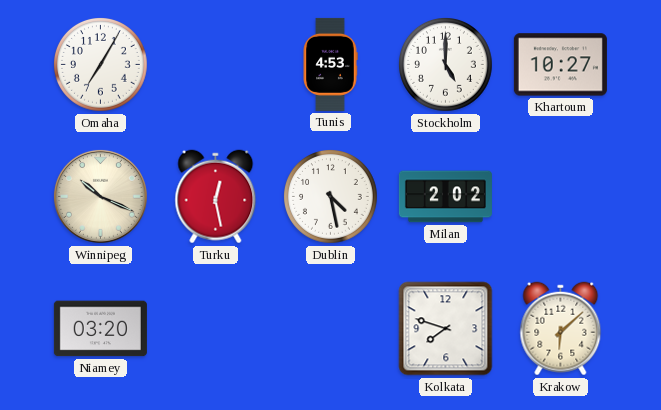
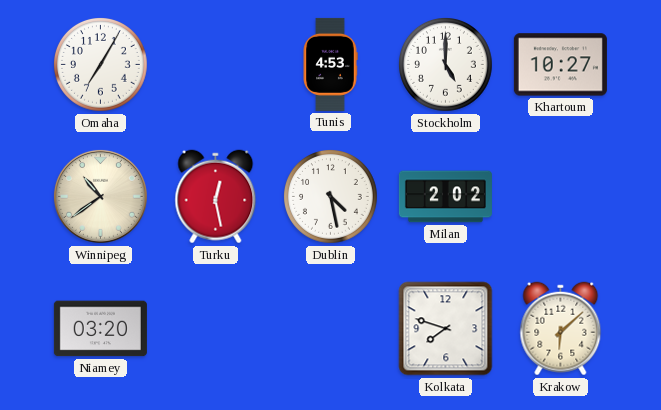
Winnipeg: 10:19 -> 10:39 (100, 196)
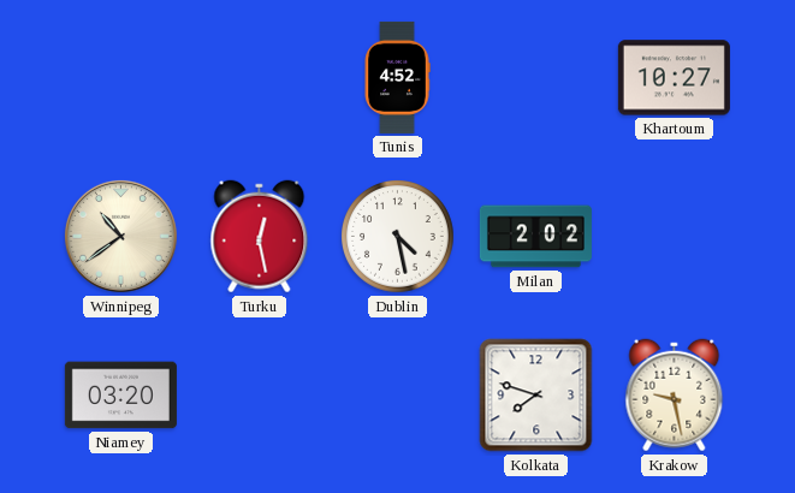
Omaha: 7:05 -> none (101, 65)
Tunis: 4:53 -> 4:52 (397, 77)
Stockholm: 5:00 -> none (446, 65)
Krakow: 6:08 -> 9:28 (675, 396)
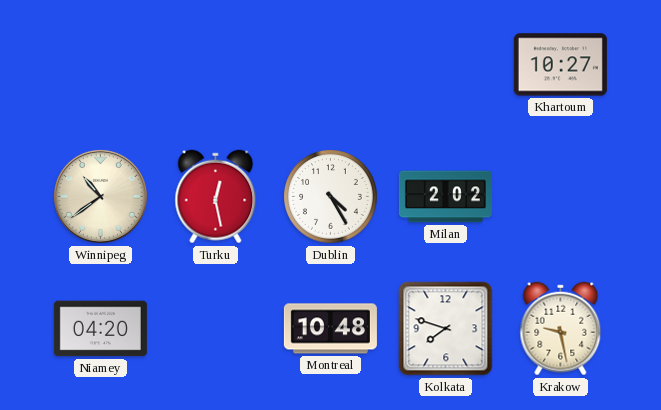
Tunis: 4:52 -> none (397, 77)
Dublin: 4:28 -> 4:25 (331, 197)
Niamey: 03:20 -> 04:20 (100, 329)
Montreal: none -> 10:48 (330, 329)
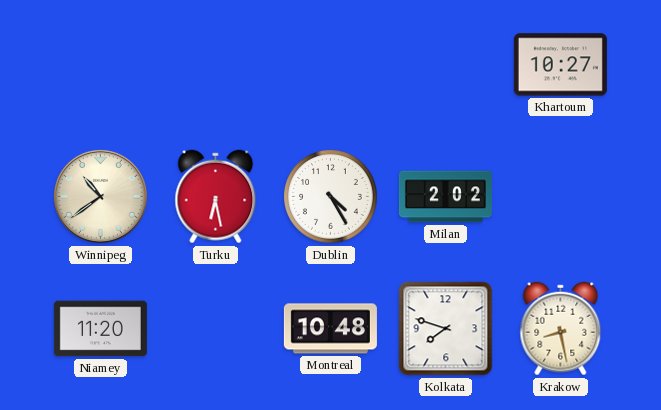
Turku: 12:28 -> 6:28 (216, 197)
Niamey: 04:20 -> 11:20 (100, 329)
Krakow: 9:28 -> 8:28 (561, 329)
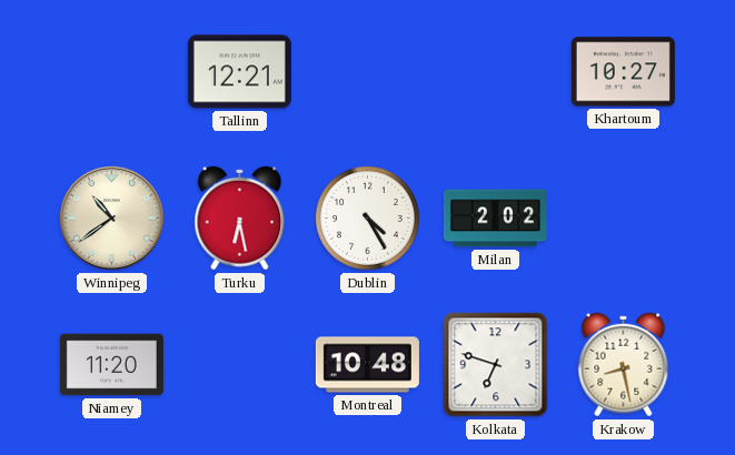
Tallinn: none -> 12:21 (239, 72)
Kolkata: 7:48 -> 6:48 (496, 365)
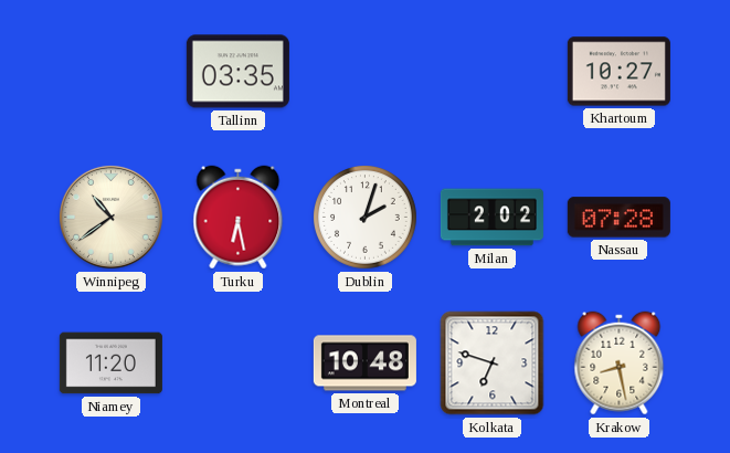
Tallinn: 12:21 -> 03:35 (237, 72)
Dublin: 4:25 -> 2:03 (366, 218)
Nassau: none -> 07:28 (618, 218)
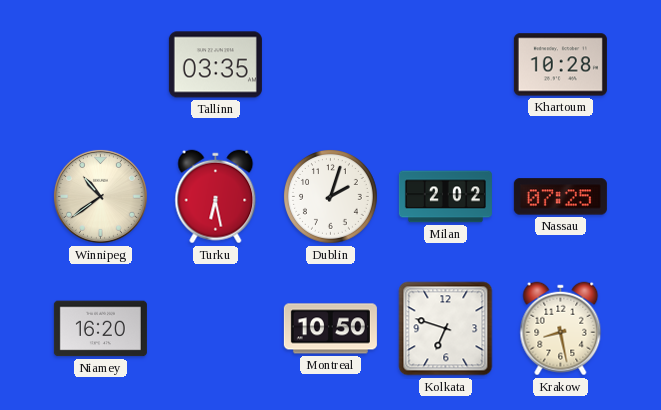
Khartoum: 10:27 -> 10:28 (560, 65)
Nassau: 07:28 -> 07:25 (560, 197)
Niamey: 11:20 -> 16:20 (100, 329)
Montreal: 10:48 -> 10:50 (330, 329)
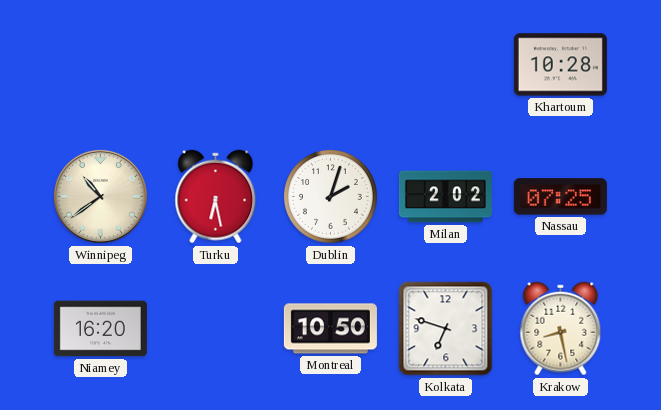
Tallinn: 03:35 -> none (215, 65)
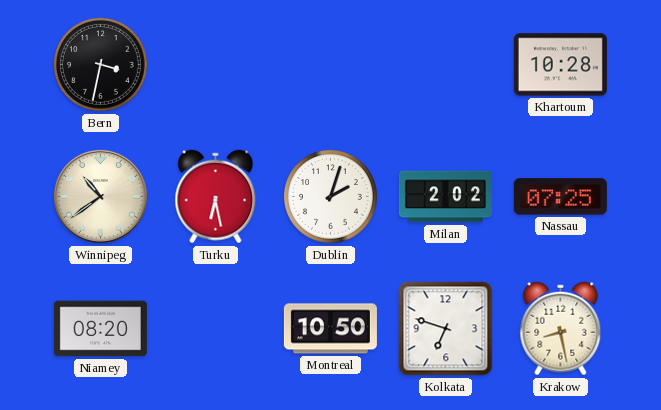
Bern: none -> 3:32 (101, 65)
Niamey: 16:20 -> 08:20 (100, 329)
